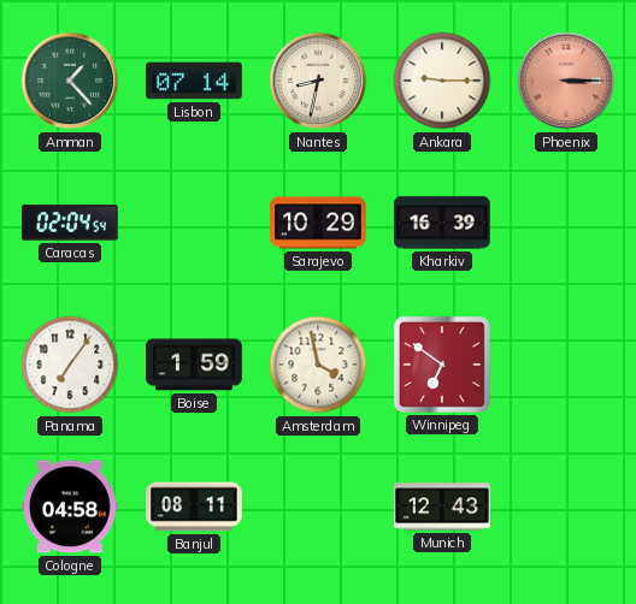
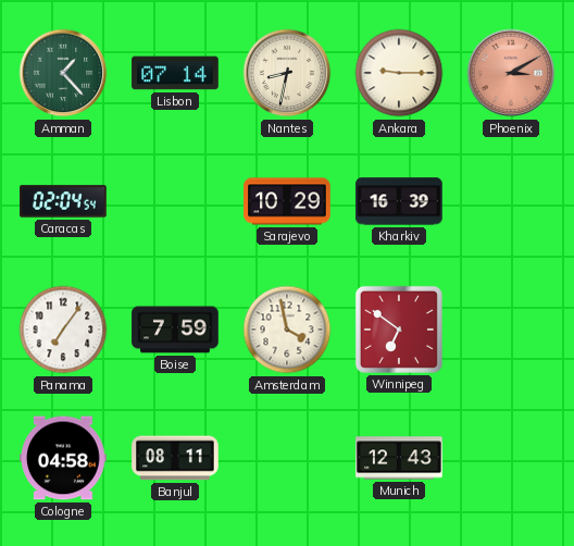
Phoenix: 3:15 -> 3:10 (511, 73)
Boise: 1:59 -> 7:59 (175, 330)
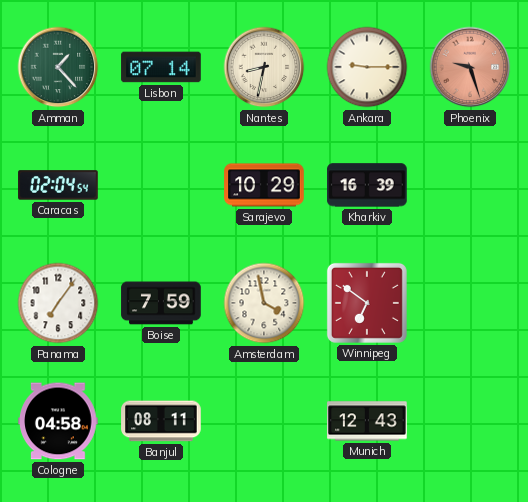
Phoenix: 3:10 -> 9:27 (470, 67)
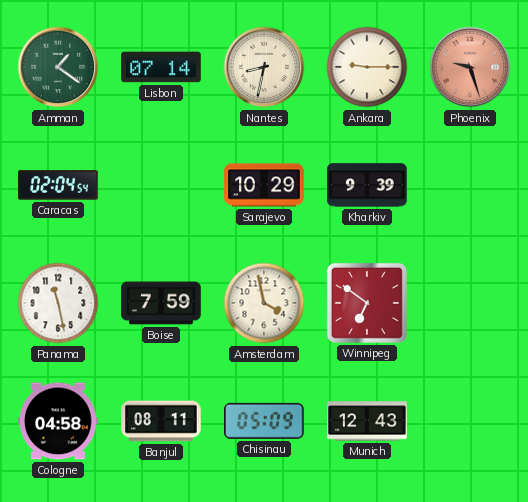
Amman: 1:23 -> 1:21 (58, 67)
Kharkiv: 16:39 -> 9:39 (367, 185)
Panama: 7:06 -> 11:28 (58, 303)
Chisinau: none -> 05:09 (265, 421)
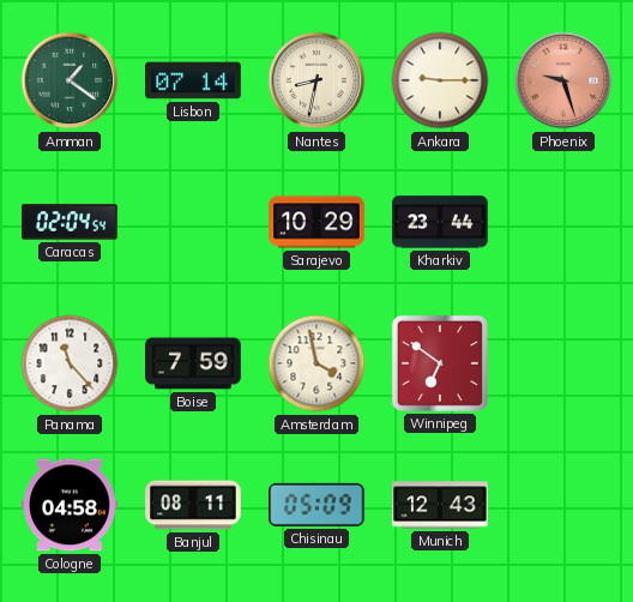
Kharkiv: 9:39 -> 23:44 (440, 222)
Panama: 11:28 -> 11:23 (70, 363)
